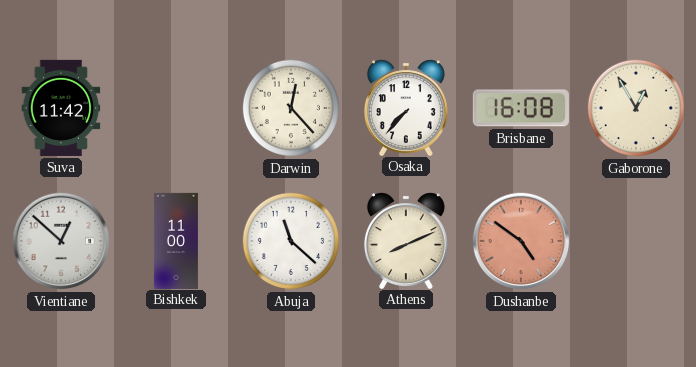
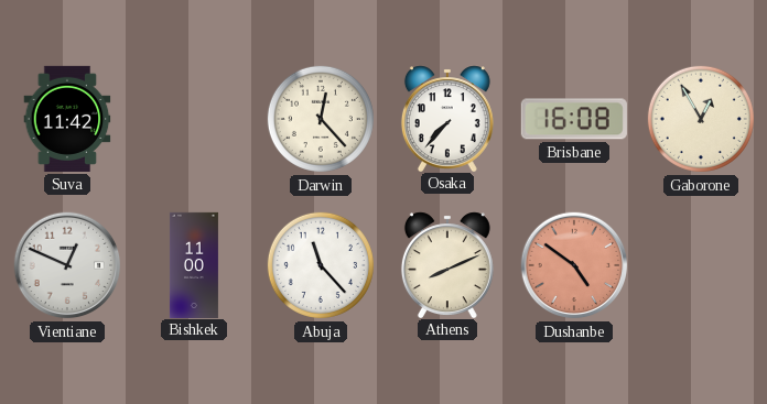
Vientiane: 12:52 -> 12:49 (67, 265)
Abuja: 11:22 -> 11:23 (321, 265)
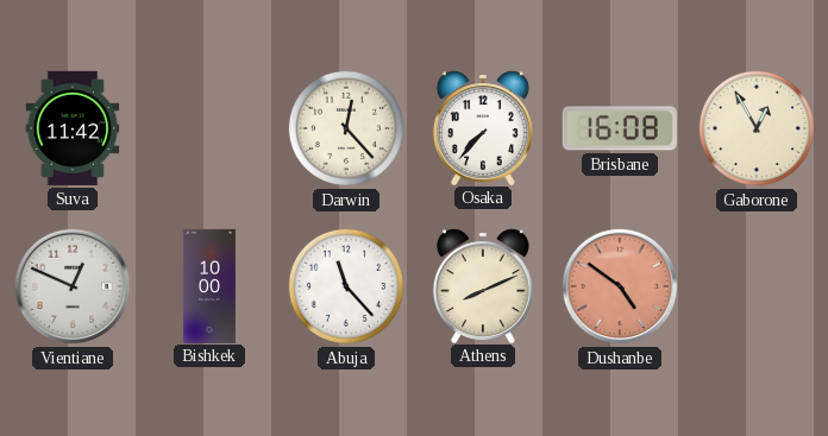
Bishkek: 11:00 -> 10:00 (209, 285)
